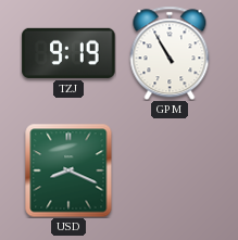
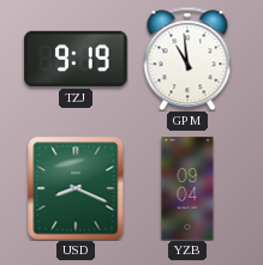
GPM: 10:55 -> 10:59 (187, 59)
YZB: none -> 09:04 (187, 188)
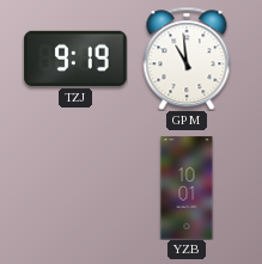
USD: 8:19 -> none (76, 188)
YZB: 09:04 -> 10:01 (187, 188)
